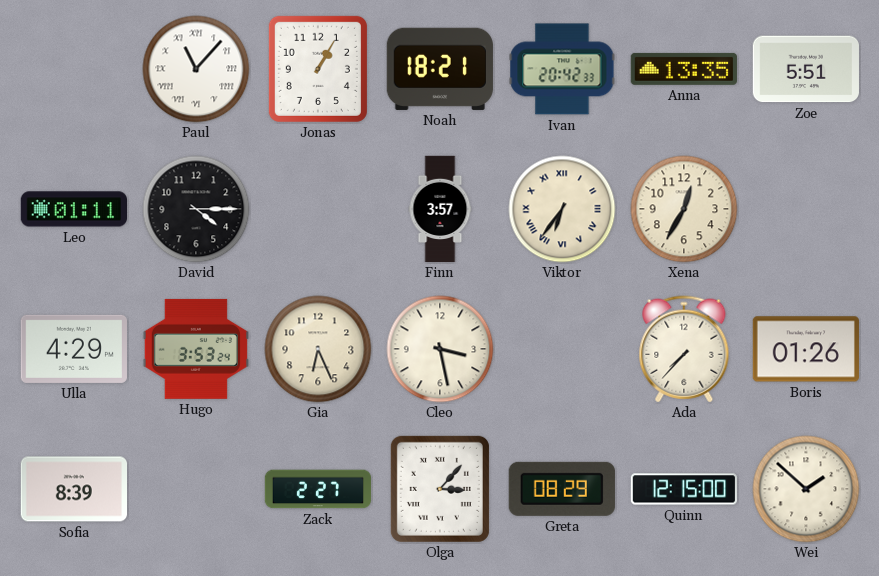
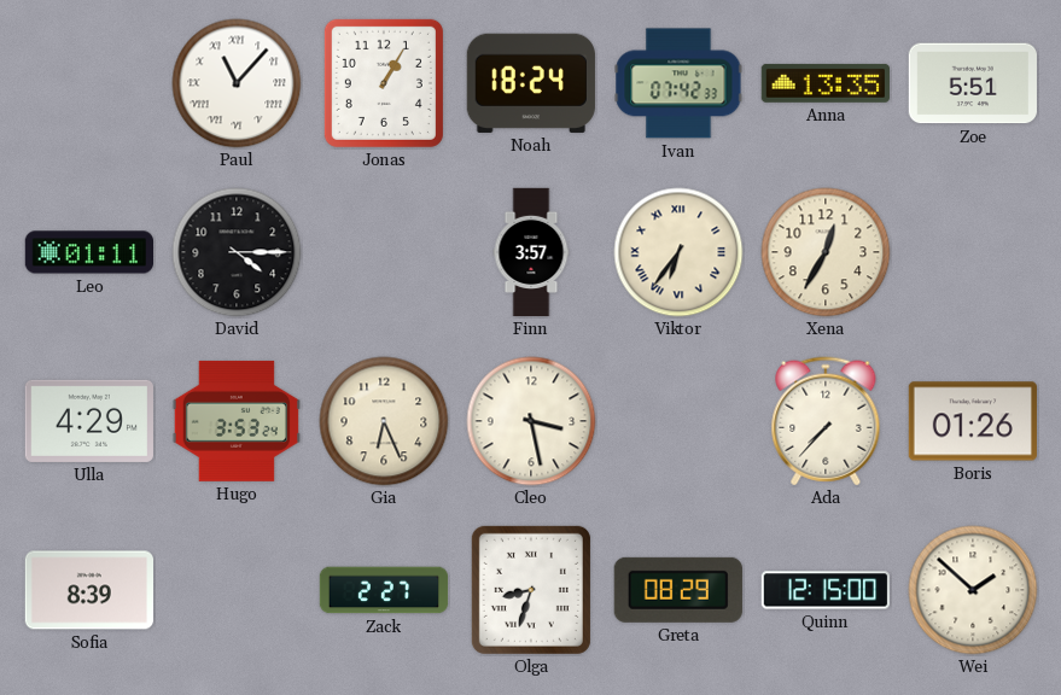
Noah: 18:21 -> 18:24 (531, 83)
Ivan: 20:42 -> 07:42 (678, 83)
Olga: 3:07 -> 8:33 (531, 590)
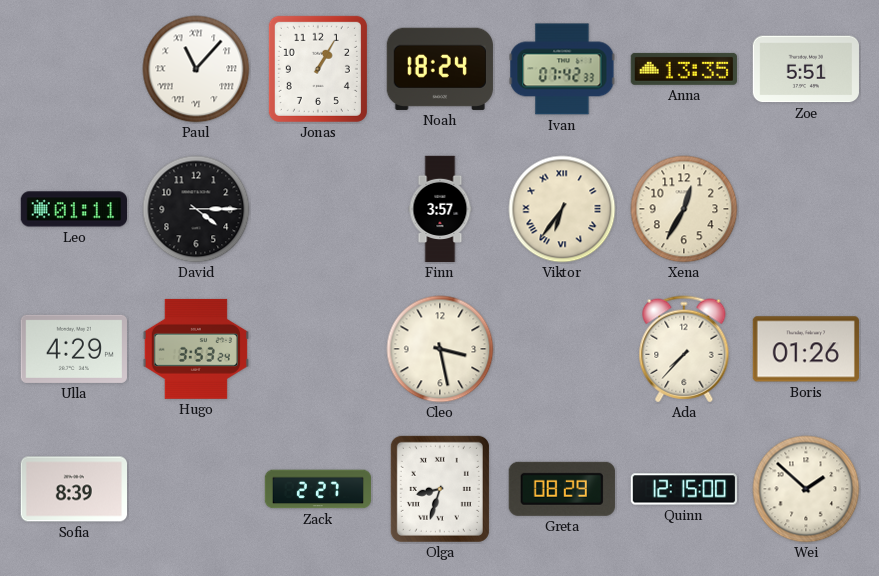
Gia: 6:26 -> none (384, 421)
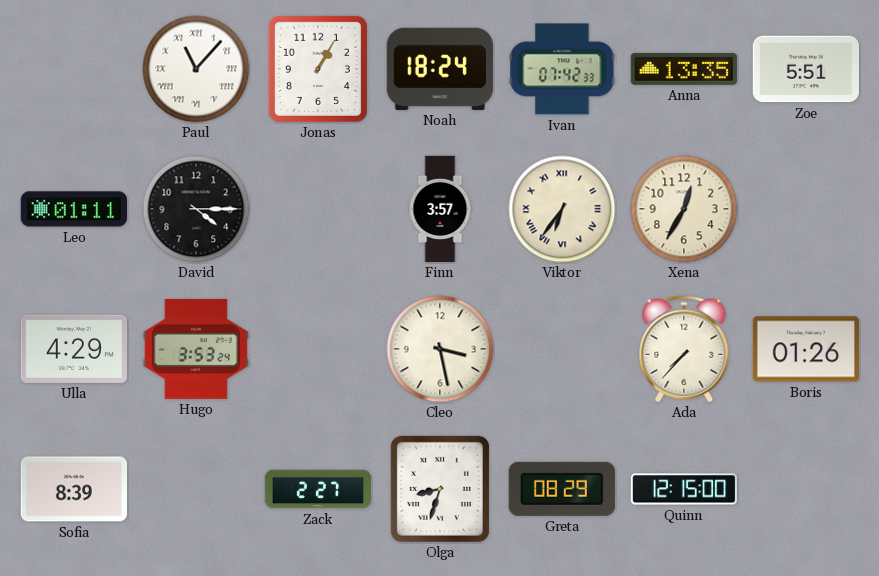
Wei: 1:52 -> none (806, 489)
